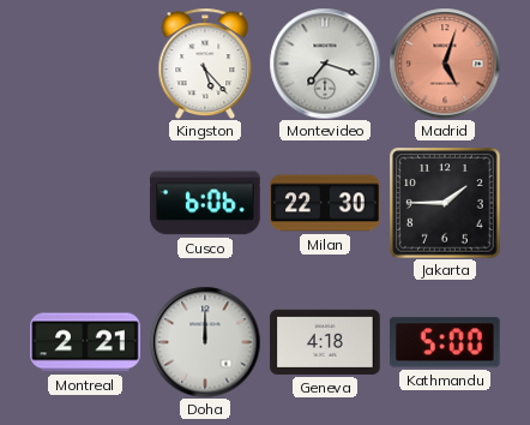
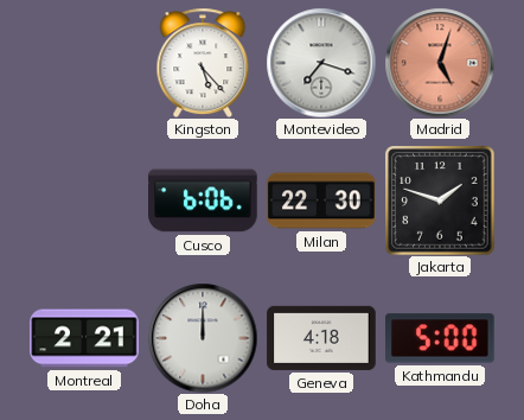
Jakarta: 1:45 -> 1:48 (440, 201)
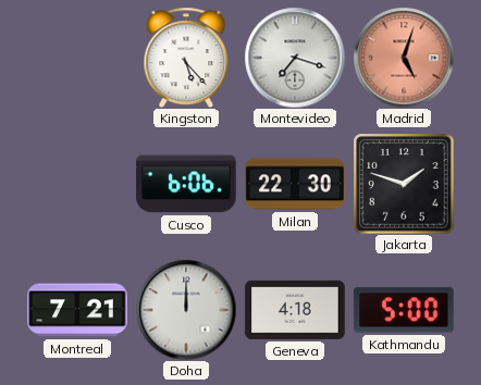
Montreal: 2:21 -> 7:21 (77, 310)
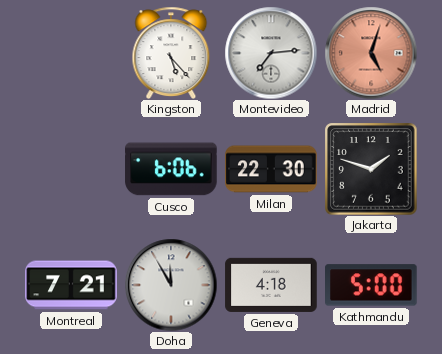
Montevideo: 7:18 -> 7:14 (271, 53)
Doha: 12:00 -> 11:55 (171, 285)
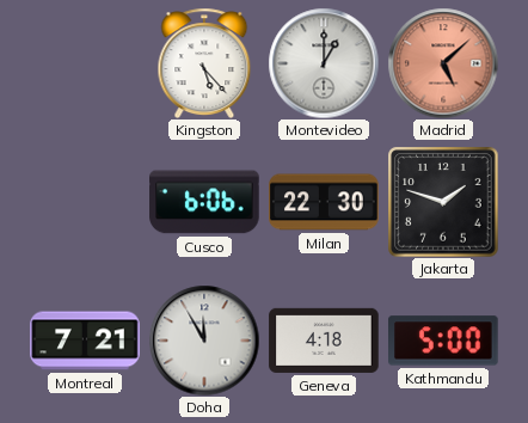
Montevideo: 7:14 -> 1:00 (324, 63)
Madrid: 5:03 -> 5:08 (443, 63)
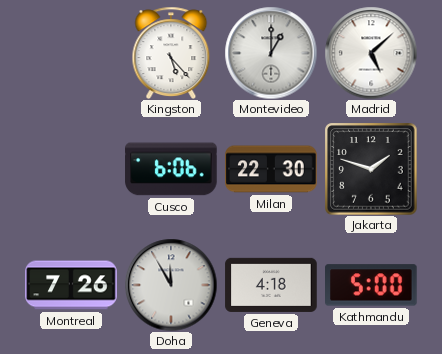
Madrid dial: salmon -> white (371, 53)
Montreal: 7:21 -> 7:26 (71, 285)
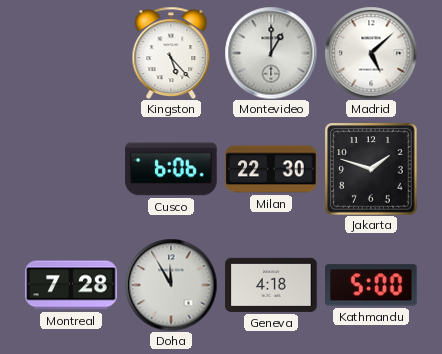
Montreal: 7:26 -> 7:28 (71, 285)
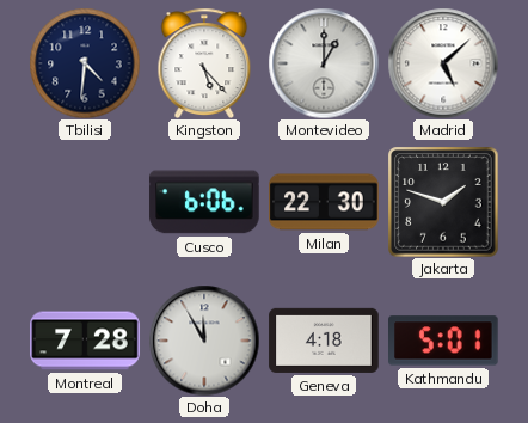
Tbilisi: none -> 4:31 (85, 63)
Kathmandu: 5:00 -> 5:01 (444, 341)
